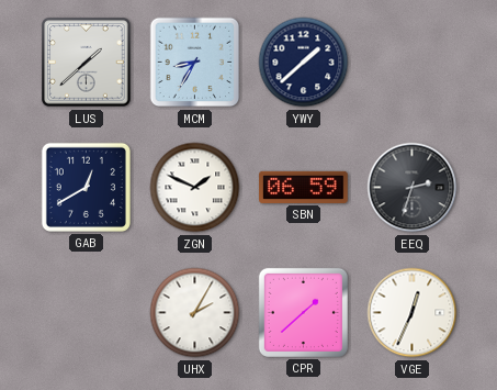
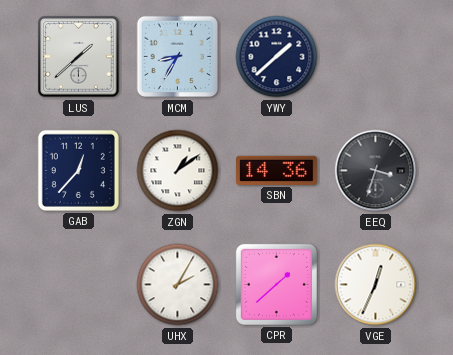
GAB: 12:40 -> 12:37 (78, 170)
ZGN: 1:49 -> 1:09 (178, 171)
SBN: 06:59 -> 14:36 (277, 170)
EEQ: 2:33 -> 3:33 (376, 171)
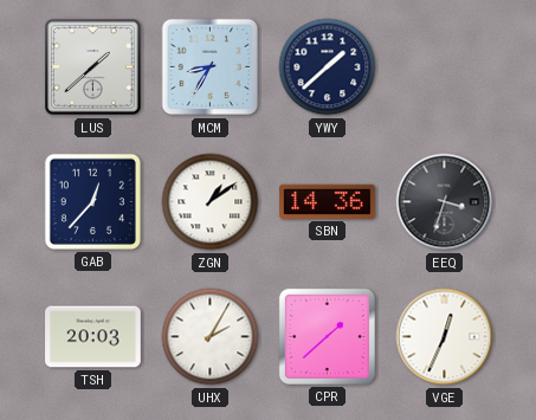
TSH: none -> 20:03 (93, 337)
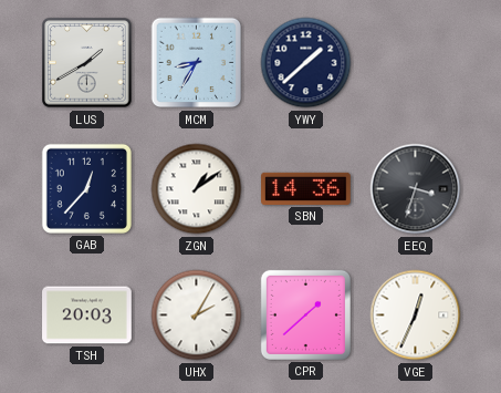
LUS: 1:38 -> 1:40 (87, 63)
